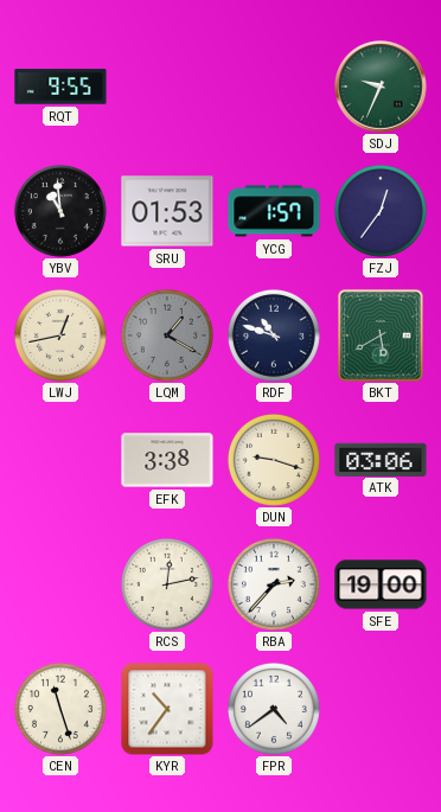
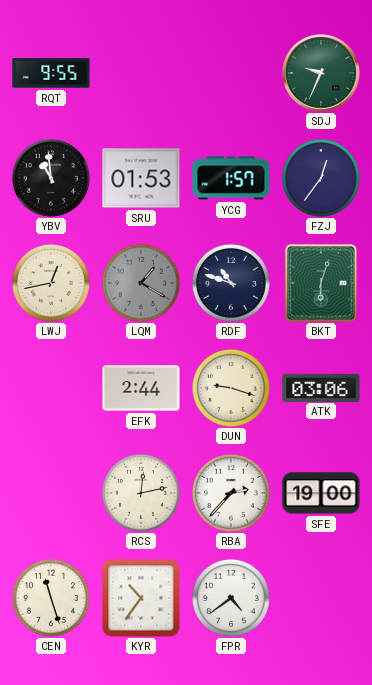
BKT: 5:40 -> 6:03 (321, 283)
EFK: 3:38 -> 2:44 (141, 388)
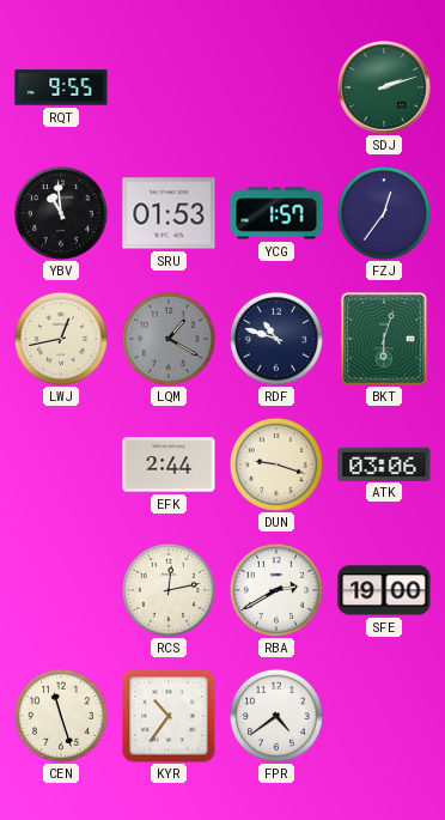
SDJ: 9:34 -> 2:12 (384, 87)
RBA: 2:37 -> 2:40 (276, 590)
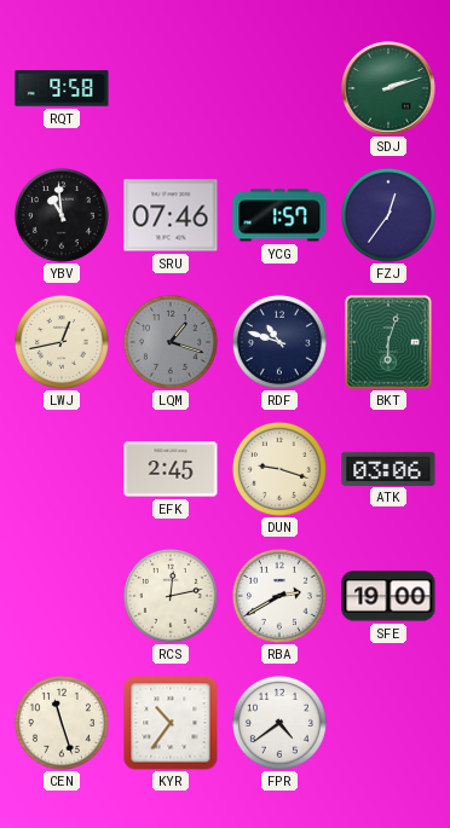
RQT: 9:55 -> 9:58 (62, 88)
SRU: 01:53 -> 07:46 (171, 215)
LQM: 1:20 -> 1:18 (171, 342)
EFK: 2:44 -> 2:45 (171, 469)
